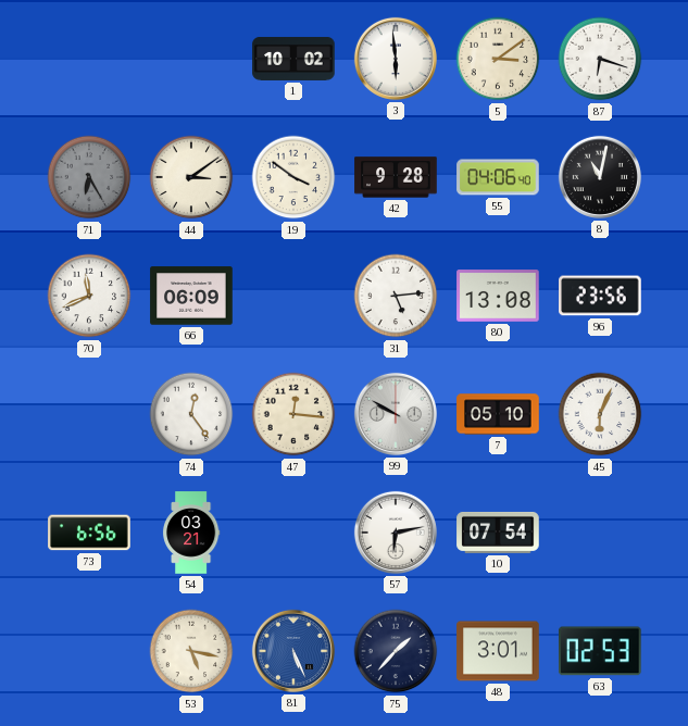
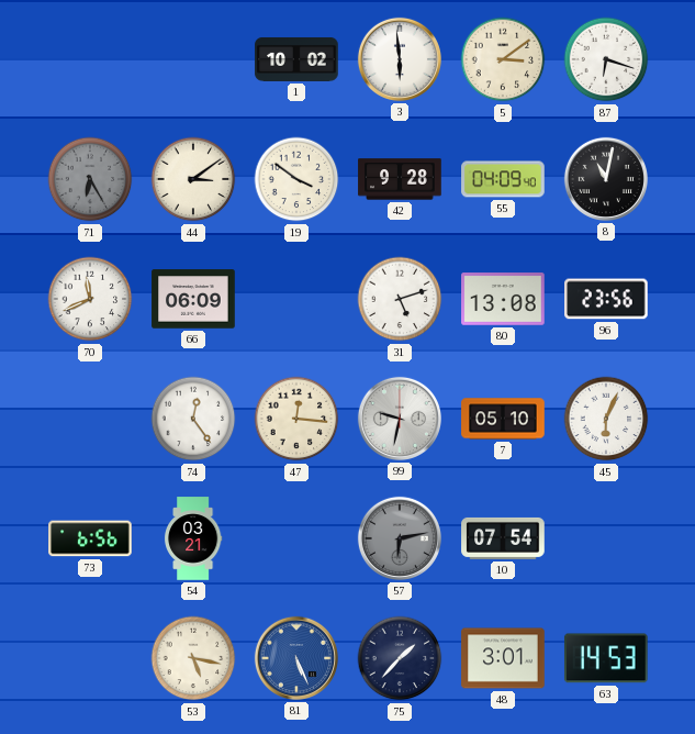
55: 04:06 -> 04:09 (503, 179)
31: 5:14 -> 5:12 (400, 299)
99: 9:50 -> 9:32 (400, 419)
57 dial: white -> grey (400, 538)
63: 02:53 -> 14:53 (606, 658)
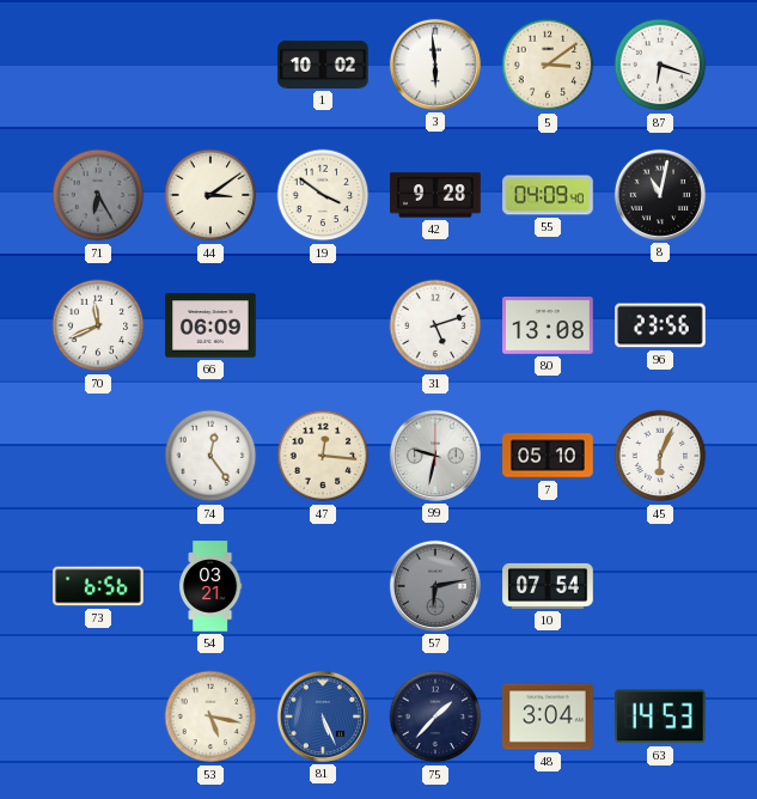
48: 3:01 -> 3:04 (548, 716)
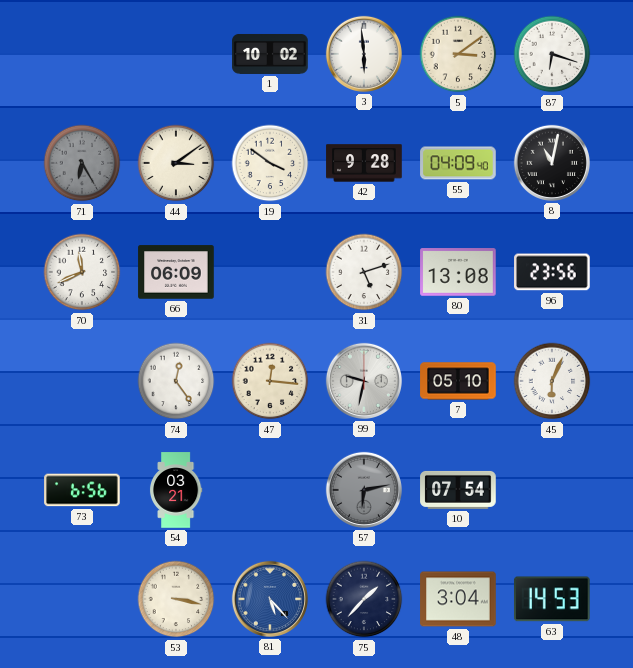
53: 5:17 -> 3:17 (176, 599)
81: 5:26 -> 5:23 (270, 599)
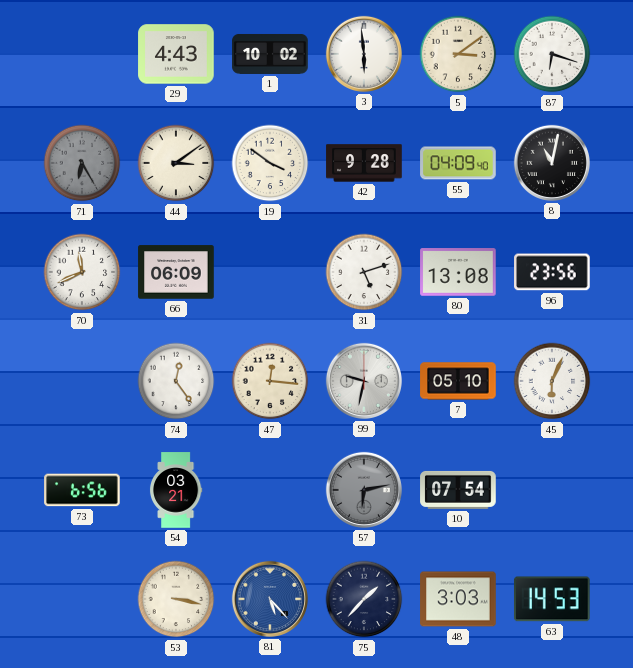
29: none -> 4:43 (176, 54)
48: 3:04 -> 3:03 (458, 599)
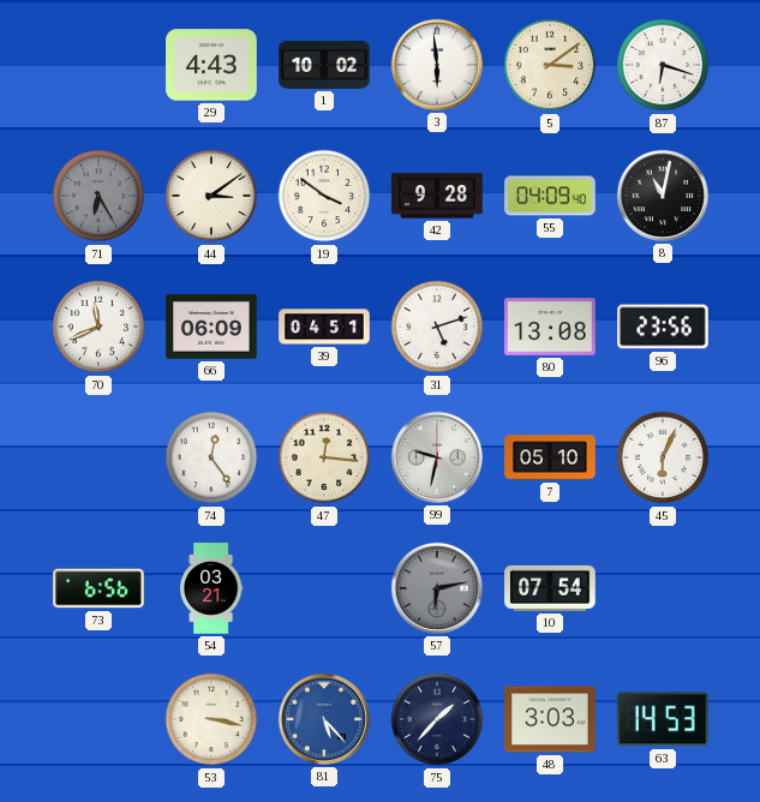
39: none -> 04:51 (324, 327)
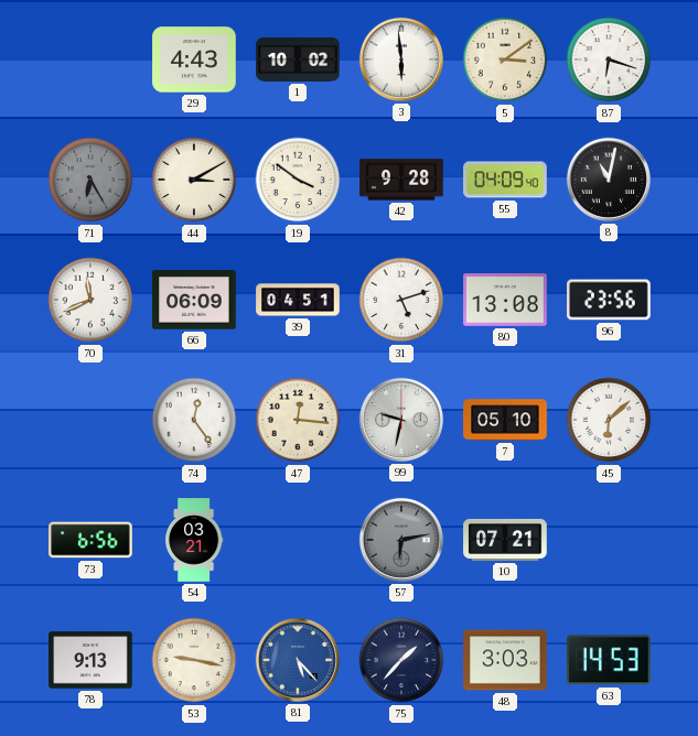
44: 3:09 -> 3:10 (194, 180)
45: 6:04 -> 6:08 (609, 420)
10: 07:54 -> 07:21 (505, 540)
78: none -> 9:13 (90, 660)
53: 3:17 -> 9:17 (194, 660)
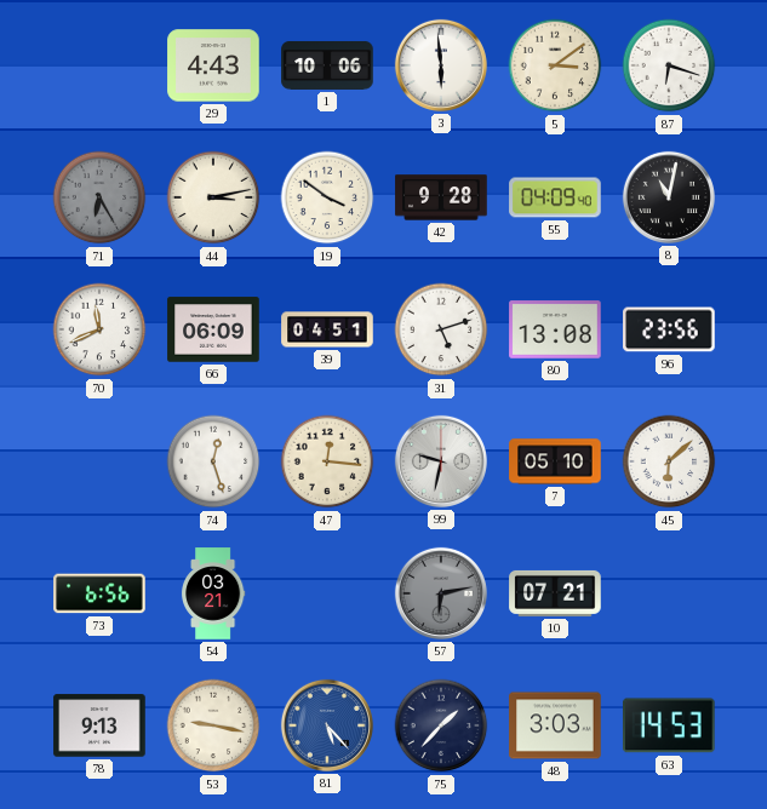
1: 10:02 -> 10:06 (327, 65)
44: 3:10 -> 3:13 (213, 197)
74: 12:24 -> 12:27 (213, 461)
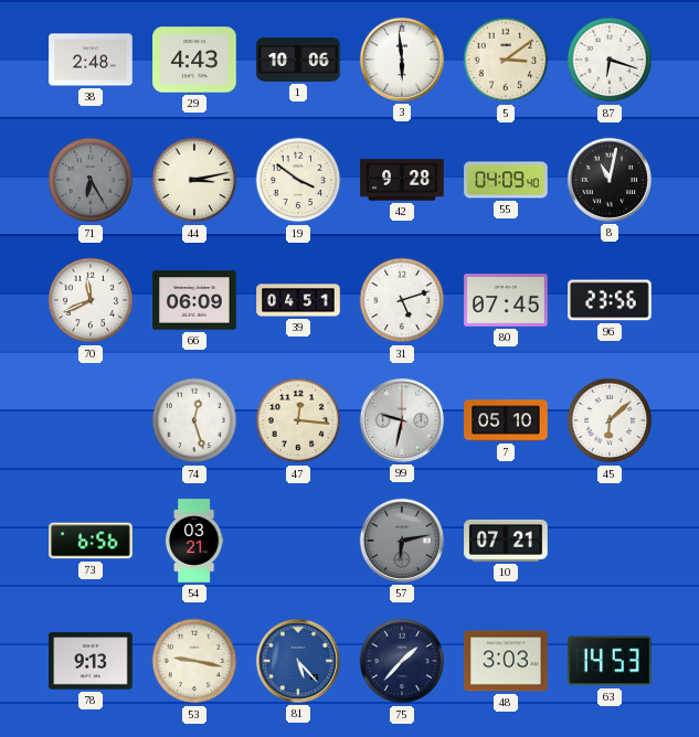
38: none -> 2:48 (91, 60)
80: 13:08 -> 07:45 (506, 300)
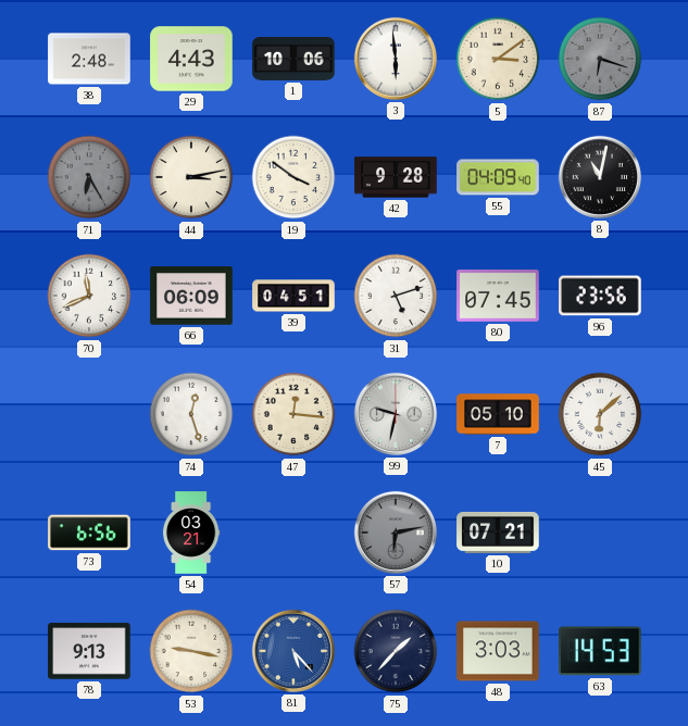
87 dial: white -> grey (600, 59)
